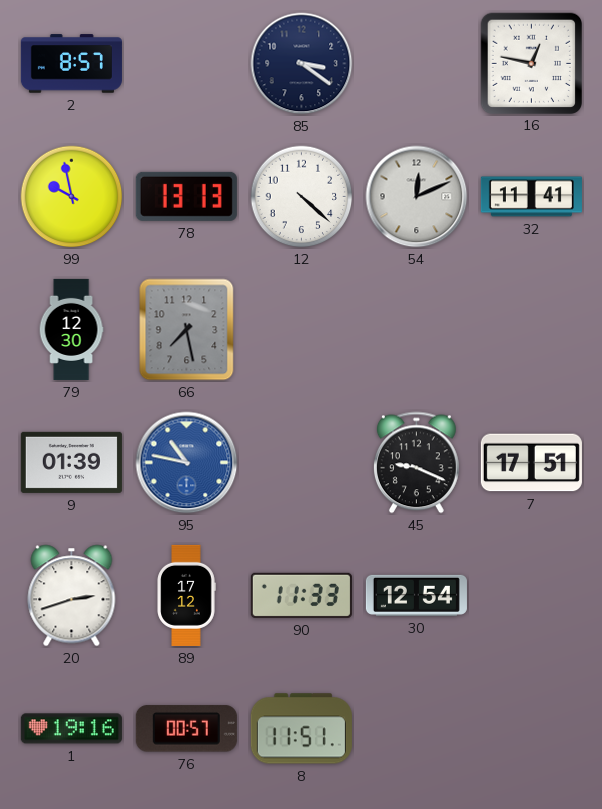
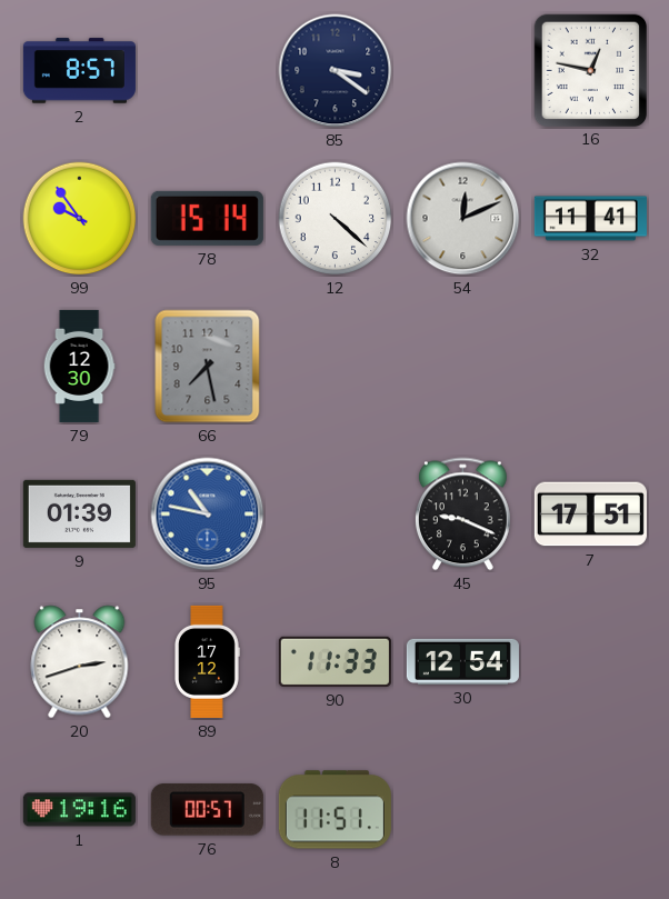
99: 9:58 -> 9:54 (80, 219)
78: 13:13 -> 15:14 (207, 218)
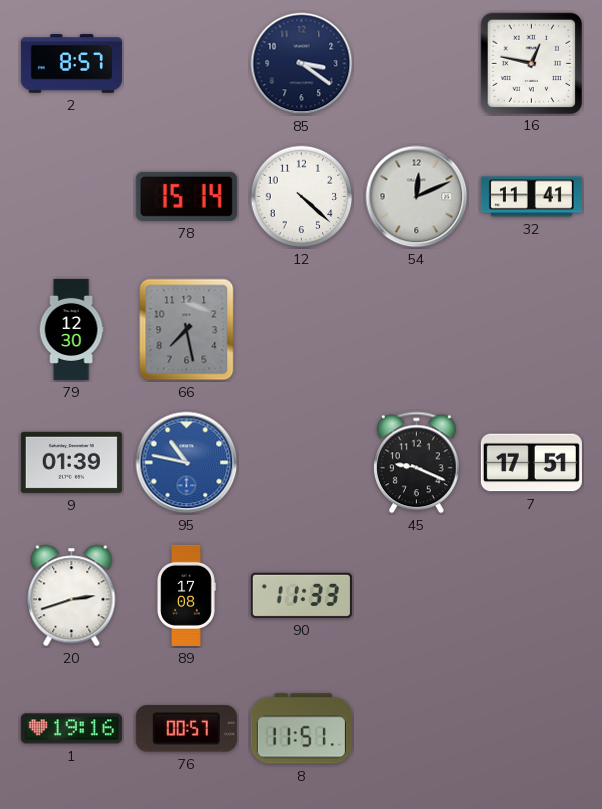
99: 9:54 -> none (80, 219)
89: 17:12 -> 17:08 (186, 595)
30: 12:54 -> none (462, 661)
